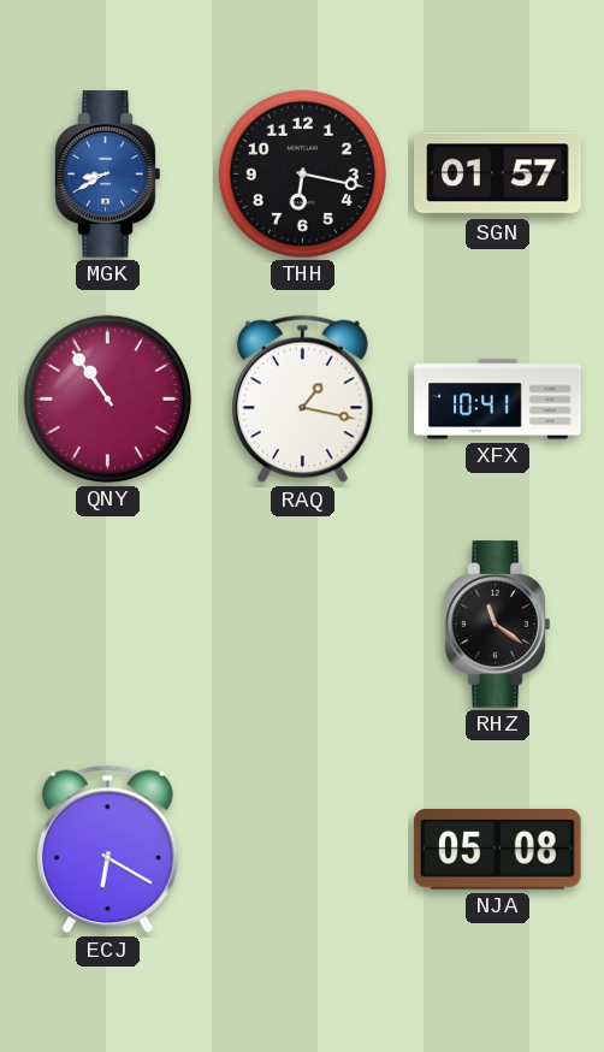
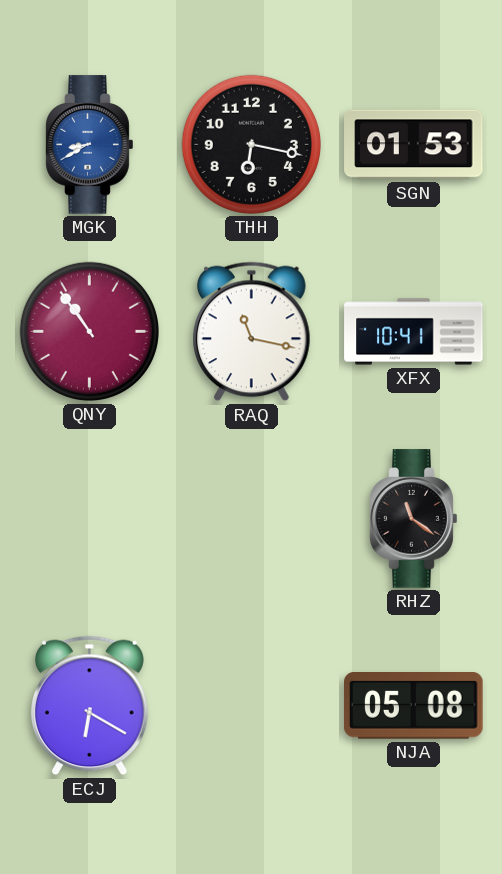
SGN: 01:57 -> 01:53 (414, 145)
RAQ: 1:17 -> 11:17 (252, 332)
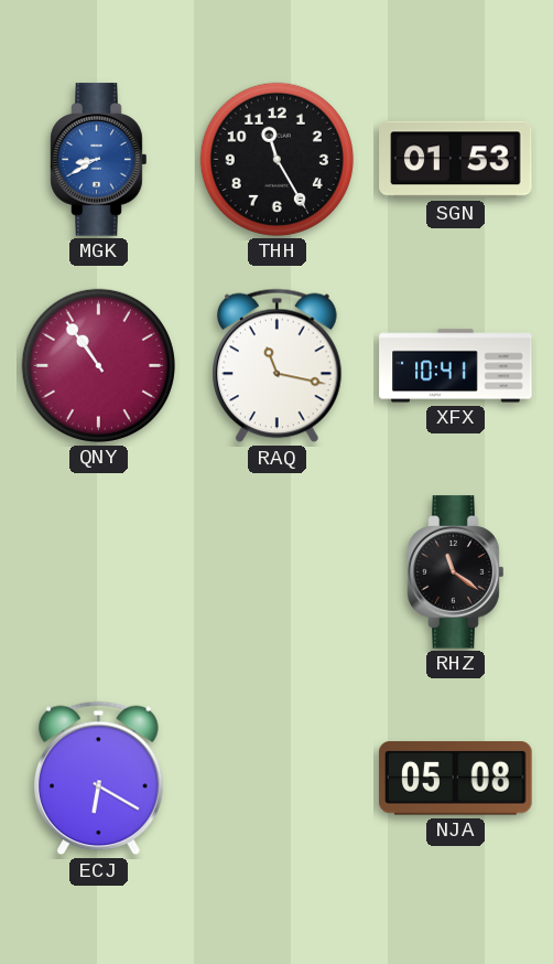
THH: 6:17 -> 11:25 (276, 159)
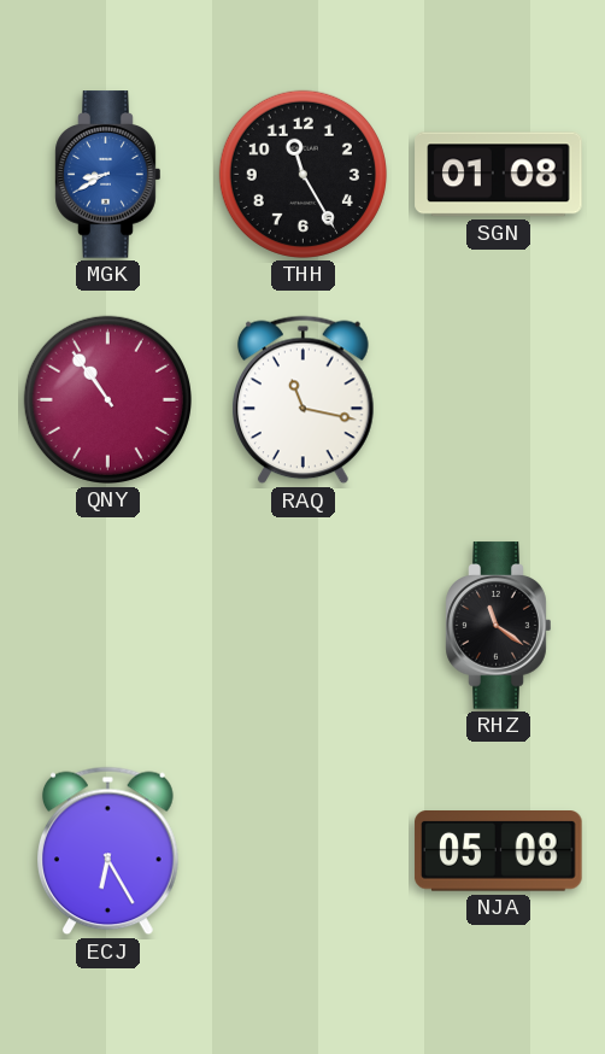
SGN: 01:53 -> 01:08 (499, 175)
XFX: 10:41 -> none (456, 366)
ECJ: 6:20 -> 6:25 (108, 851)
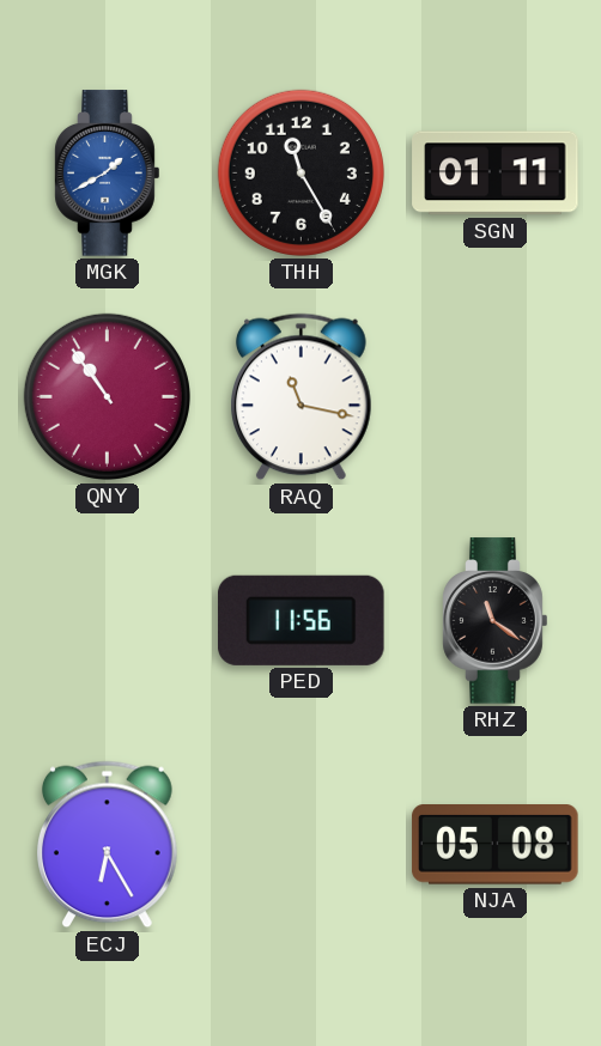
MGK: 8:40 -> 1:40 (108, 174)
SGN: 01:08 -> 01:11 (496, 174)
PED: none -> 11:56 (302, 620)
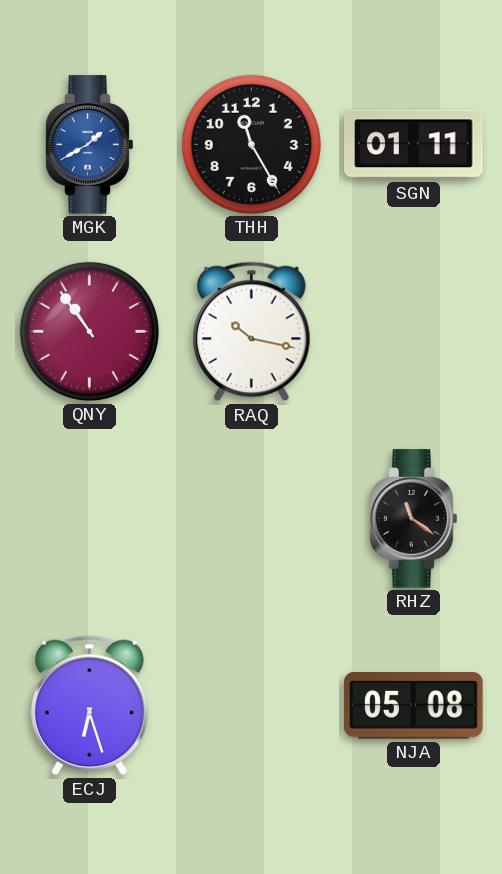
RAQ: 11:17 -> 10:17 (252, 332)
PED: 11:56 -> none (302, 620)
ECJ: 6:25 -> 6:27 (90, 706)
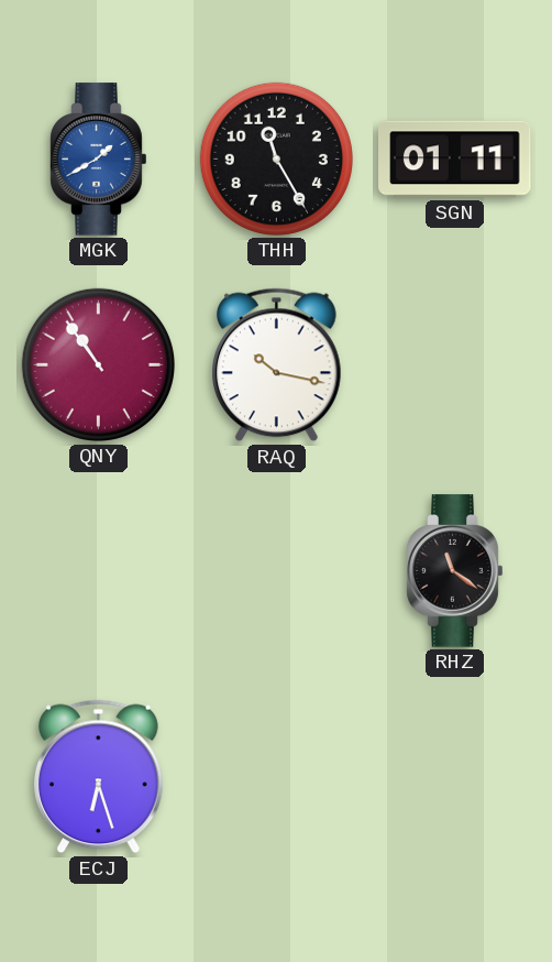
NJA: 05:08 -> none (414, 706)
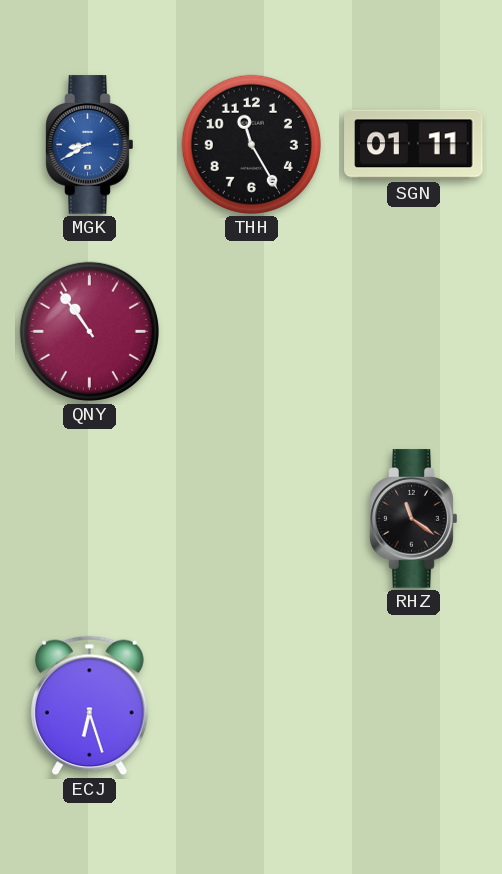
MGK: 1:40 -> 8:40 (90, 145)
RAQ: 10:17 -> none (277, 365)
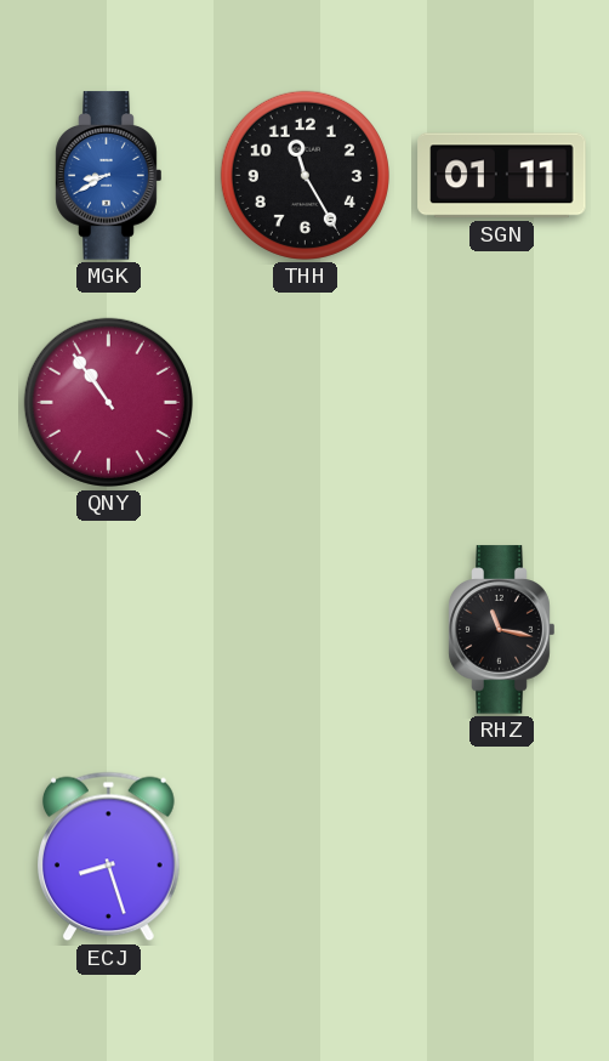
RHZ: 11:21 -> 11:17 (502, 630)
ECJ: 6:27 -> 8:27 (109, 857)
